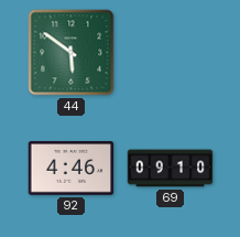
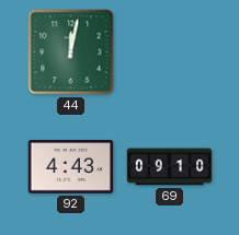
44: 5:51 -> 12:02 (71, 52)
92: 4:46 -> 4:43 (71, 167)
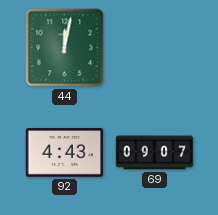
69: 09:10 -> 09:07 (155, 153)
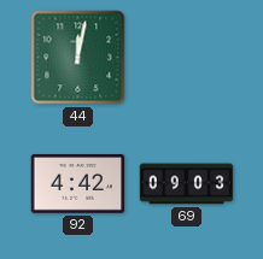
92: 4:43 -> 4:42 (78, 184)
69: 09:07 -> 09:03 (187, 184)
